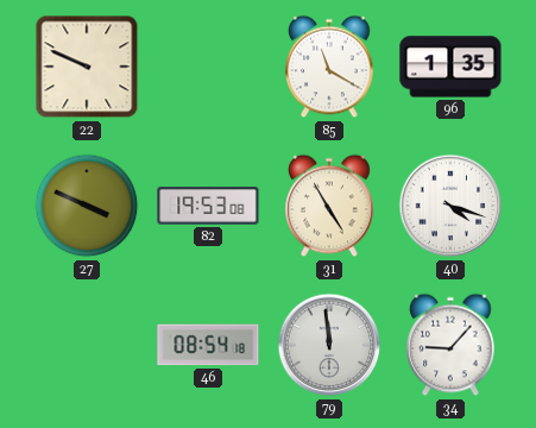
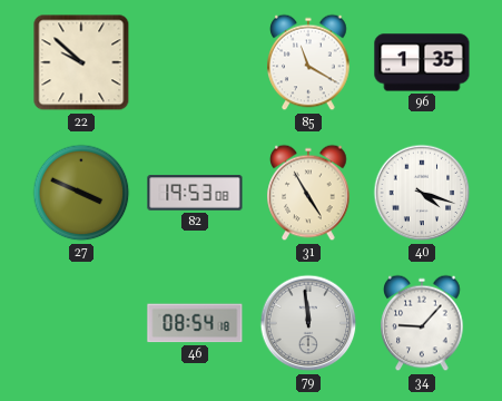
22: 9:49 -> 9:52 (81, 62)
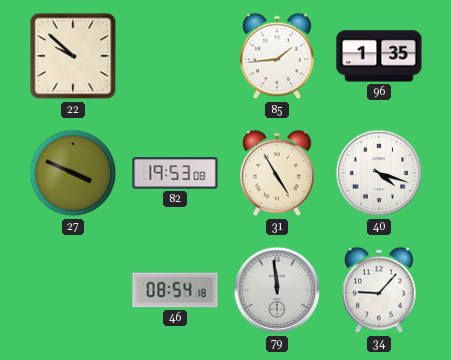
85: 11:20 -> 1:44 (277, 56)
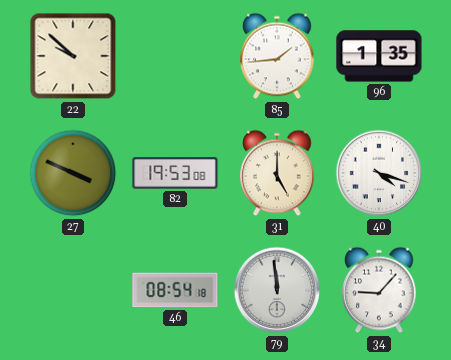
31: 4:55 -> 5:00 (277, 173)
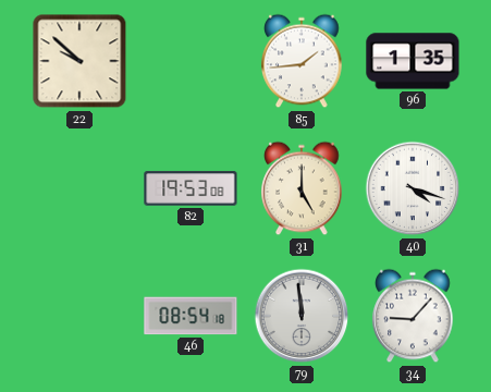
27: 3:49 -> none (73, 173)
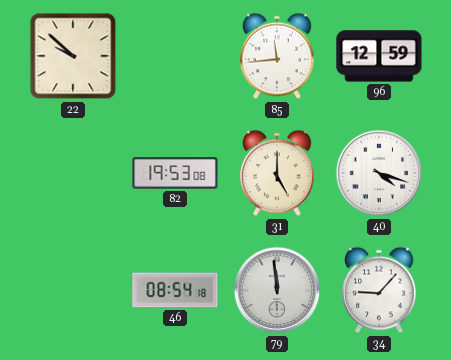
85: 1:44 -> 11:44 (277, 56)
96: 1:35 -> 12:59 (379, 56)
